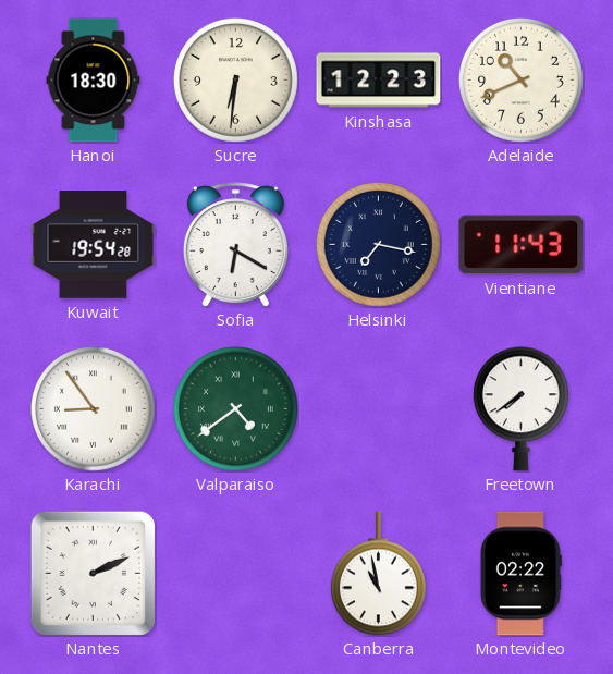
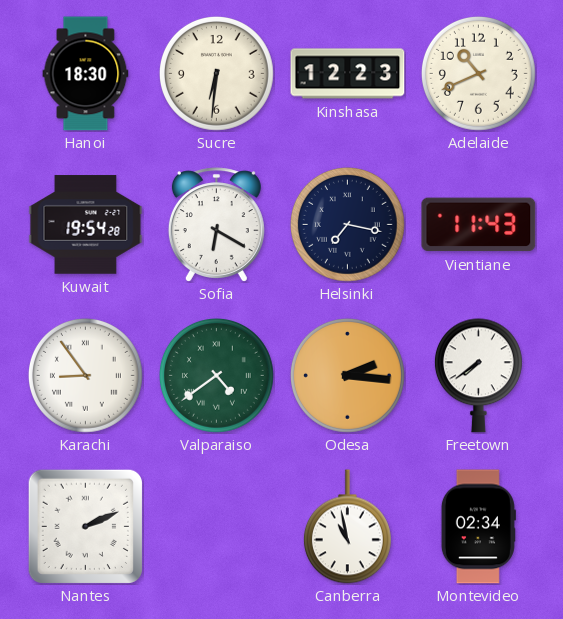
Odesa: none -> 2:16 (347, 375)
Montevideo: 02:22 -> 02:34 (478, 527)
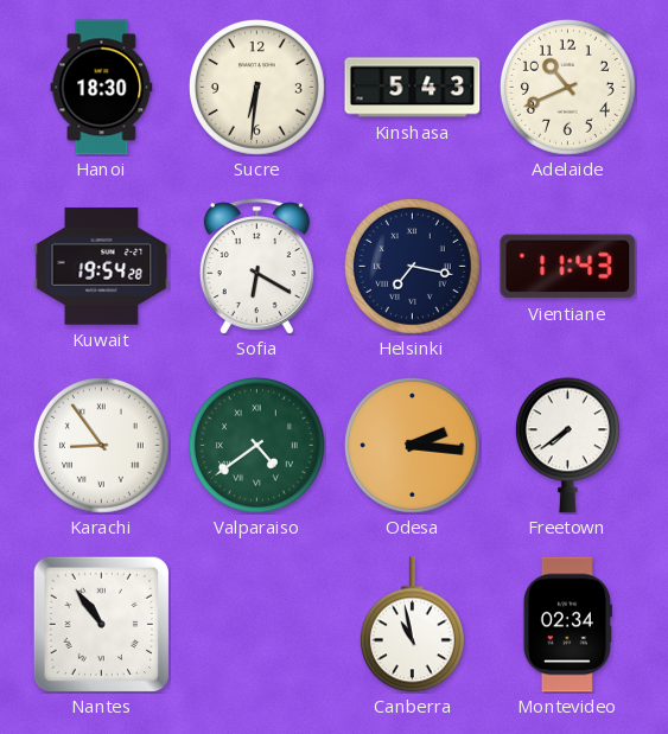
Kinshasa: 12:23 -> 5:43 (413, 88)
Nantes: 2:11 -> 10:54 (101, 624)
